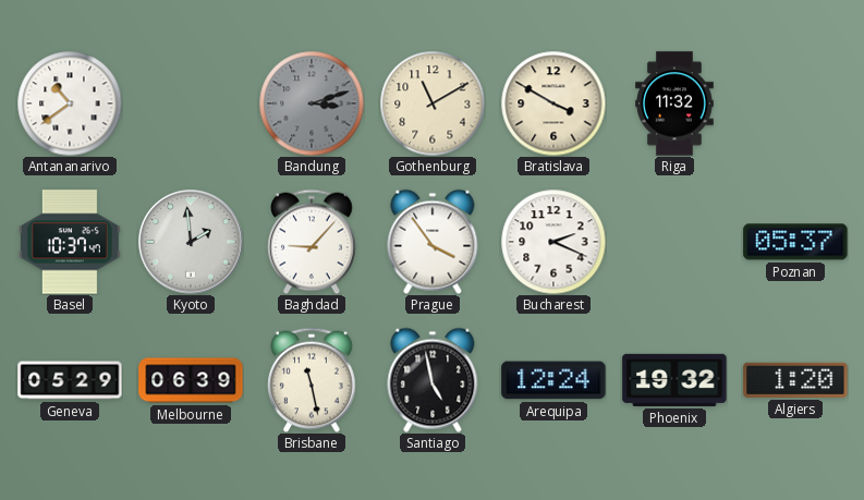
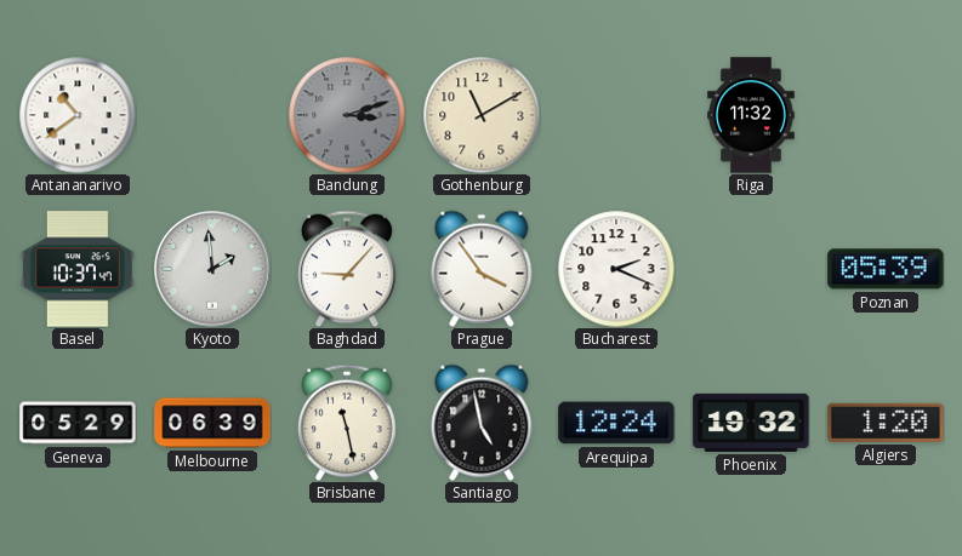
Bratislava: 3:50 -> none (553, 103)
Poznan: 05:37 -> 05:39 (886, 269)
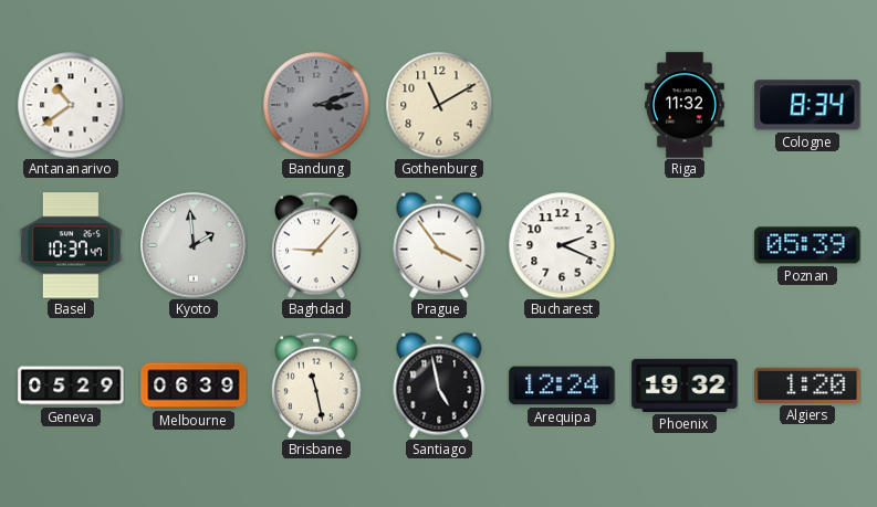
Cologne: none -> 8:34 (807, 105)
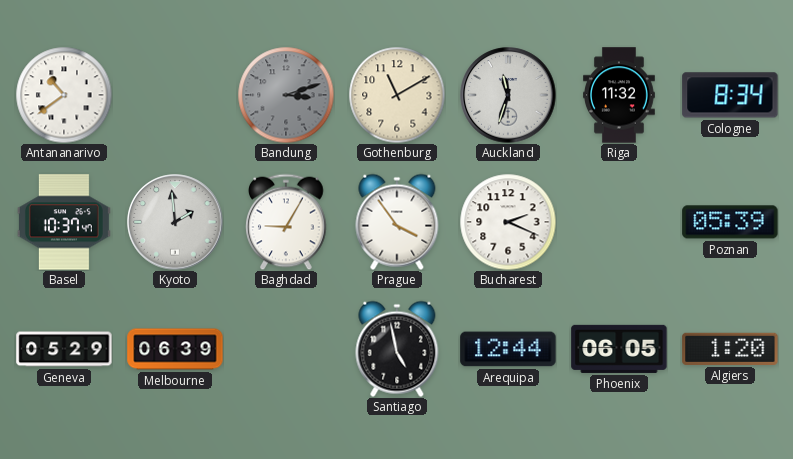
Auckland: none -> 11:33 (508, 95)
Baghdad: 9:07 -> 9:05 (286, 222)
Brisbane: 11:28 -> none (316, 385)
Arequipa: 12:24 -> 12:44 (508, 349)
Phoenix: 19:32 -> 06:05 (619, 349)
